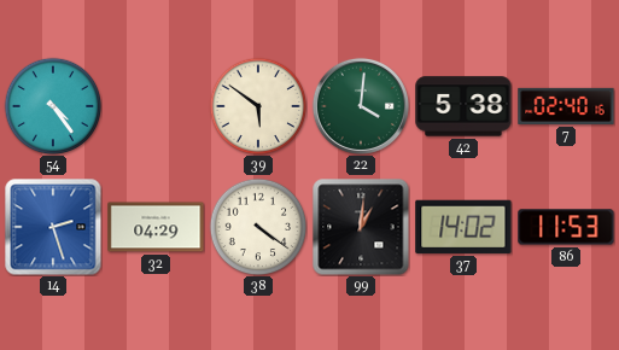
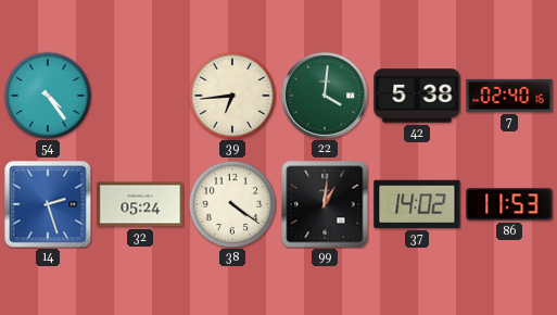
39: 5:51 -> 6:44 (232, 96)
32: 04:29 -> 05:24 (140, 204)
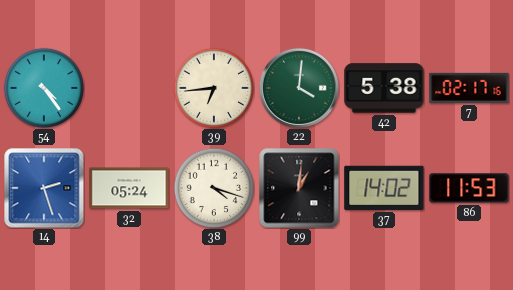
7: 02:40 -> 02:17 (469, 88)
38: 4:21 -> 4:18 (214, 188)
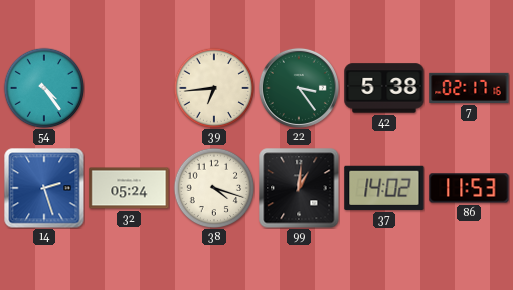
22: 4:01 -> 3:24 (299, 88)
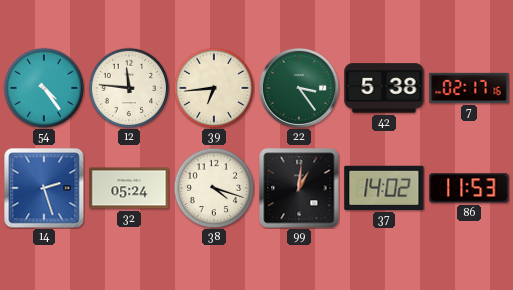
12: none -> 11:46 (129, 88)
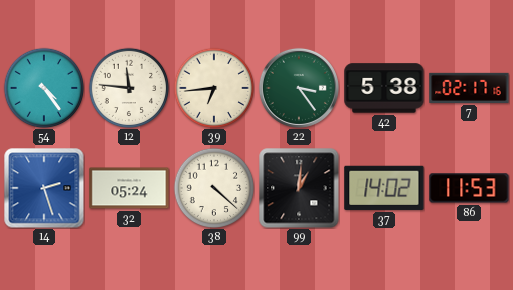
38: 4:18 -> 4:22 (214, 188)
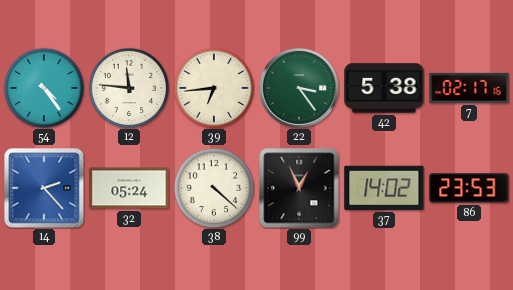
14: 2:27 -> 2:23 (44, 188)
99: 1:01 -> 12:56 (299, 188)
86: 11:53 -> 23:53 (469, 188)
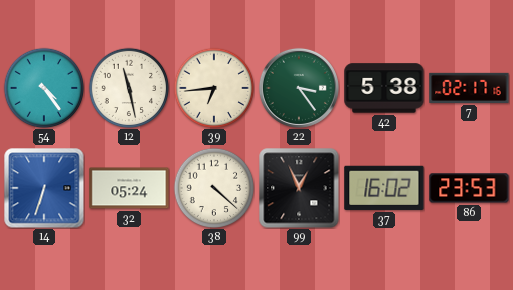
12: 11:46 -> 11:28 (129, 88)
14: 2:23 -> 6:33 (44, 188)
37: 14:02 -> 16:02 (384, 188)
